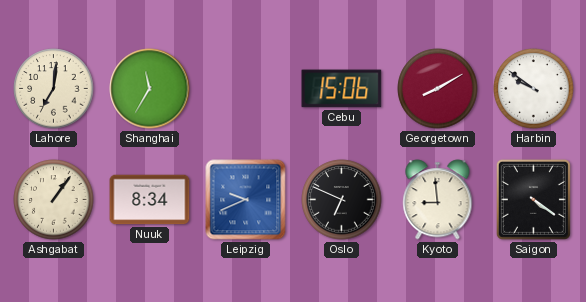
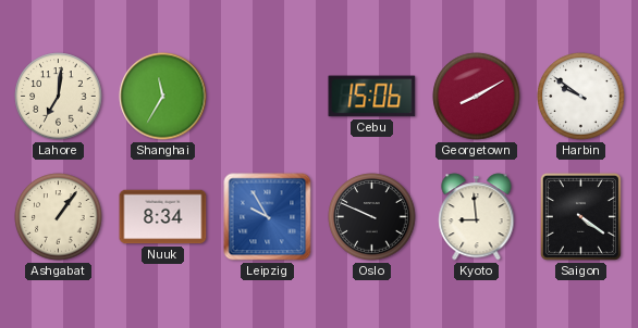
Leipzig: 9:41 -> 9:55 (268, 217)
Oslo: 6:49 -> 9:49 (372, 217)
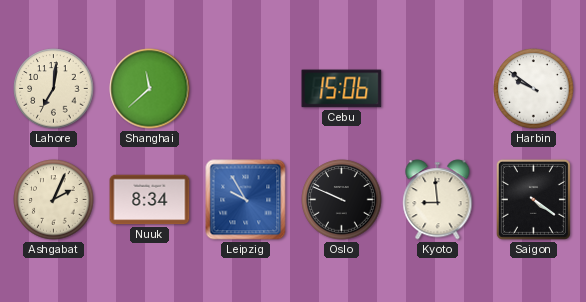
Shanghai: 11:35 -> 11:38 (150, 89)
Georgetown: 8:10 -> none (477, 97)
Ashgabat: 1:06 -> 2:04 (54, 200)
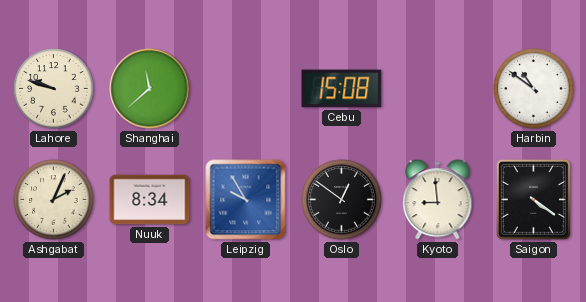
Lahore: 7:01 -> 9:48 (54, 89)
Cebu: 15:06 -> 15:08 (342, 89)
Harbin: 9:51 -> 10:51 (534, 89)
Oslo: 9:49 -> 12:51 (342, 200)
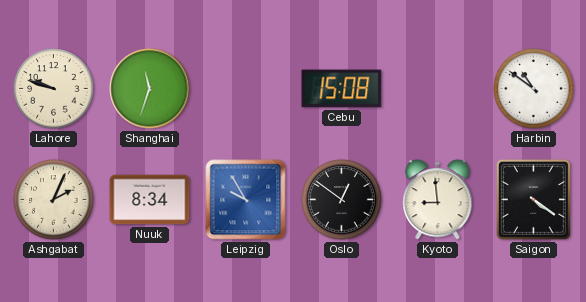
Shanghai: 11:38 -> 11:33 (150, 89)
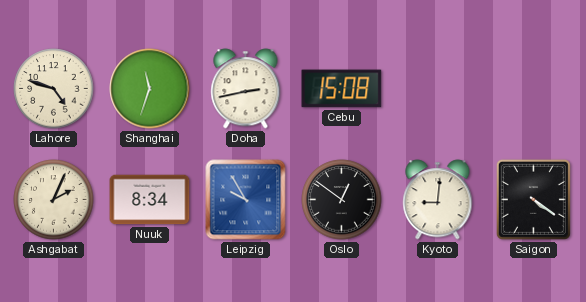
Lahore: 9:48 -> 4:48 (54, 89)
Doha: none -> 2:43 (246, 89)
Harbin: 10:51 -> none (534, 89)
Kyoto: 8:59 -> 9:01 (438, 200)
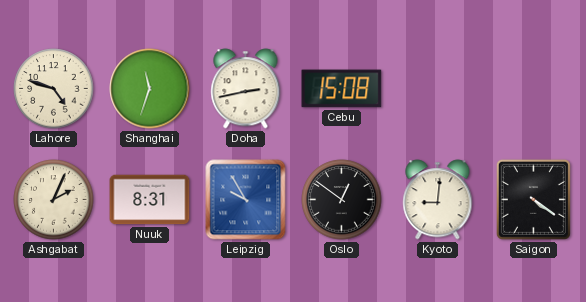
Nuuk: 8:34 -> 8:31 (150, 200)
